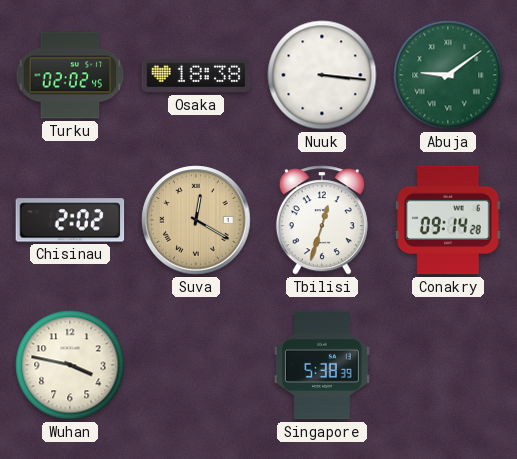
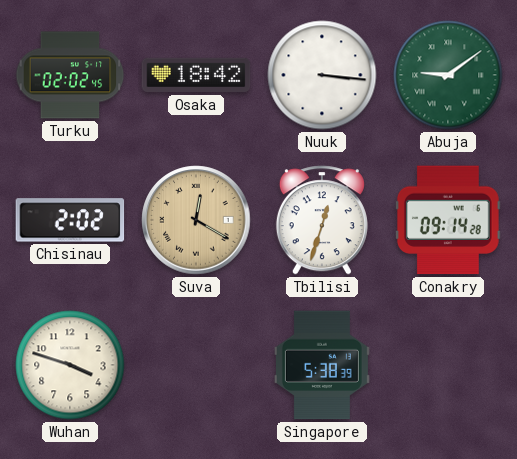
Osaka: 18:38 -> 18:42 (196, 75)
Wuhan: 3:47 -> 3:48 (70, 365)
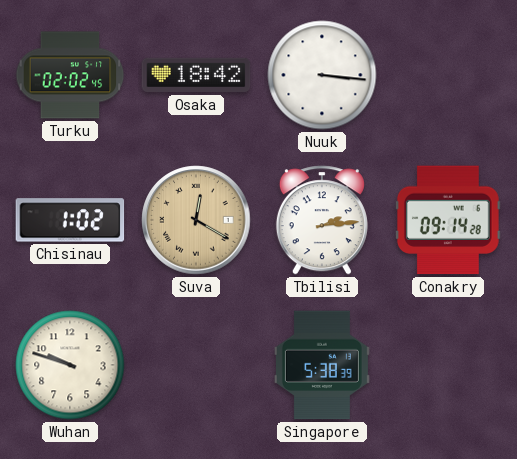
Abuja: 9:09 -> none (448, 75)
Chisinau: 2:02 -> 1:02 (70, 220)
Tbilisi: 12:33 -> 2:14 (322, 220)
Wuhan: 3:48 -> 9:48 (70, 365)
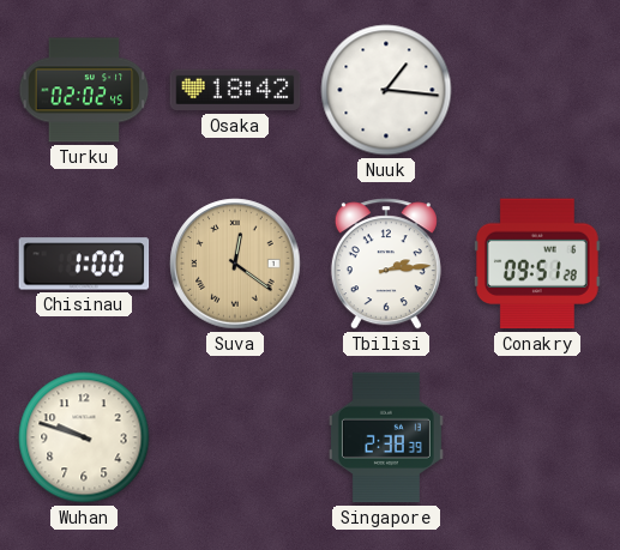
Nuuk: 3:16 -> 1:16 (386, 90)
Chisinau: 1:02 -> 1:00 (84, 264)
Suva: 12:20 -> 12:21 (235, 264)
Conakry: 09:14 -> 09:51 (537, 264)
Singapore: 5:38 -> 2:38 (386, 437)
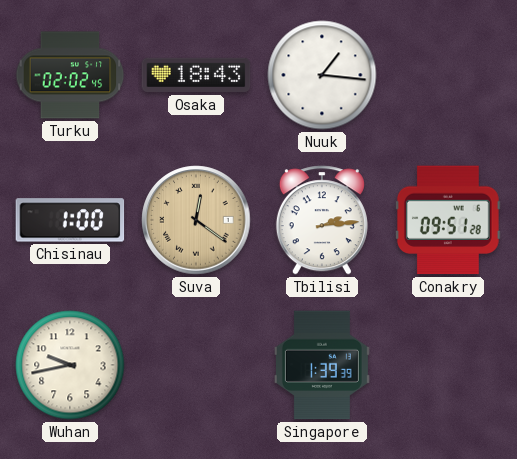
Osaka: 18:42 -> 18:43 (196, 75)
Wuhan: 9:48 -> 9:43 (70, 365)
Singapore: 2:38 -> 1:39 (322, 365)
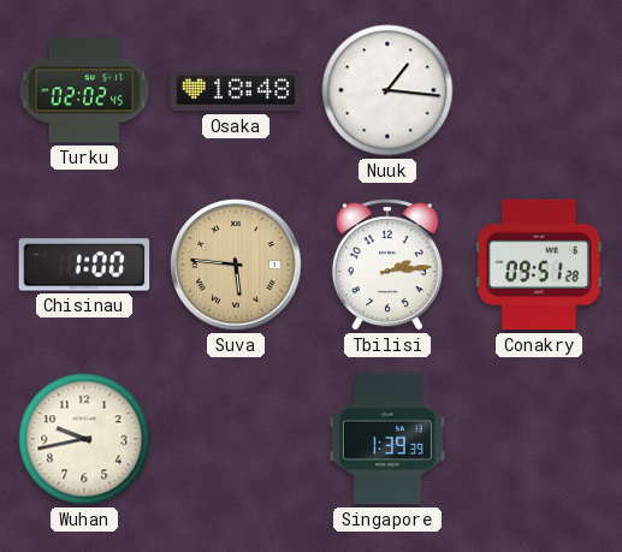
Osaka: 18:43 -> 18:48 (236, 90)
Suva: 12:21 -> 5:46 (236, 265)
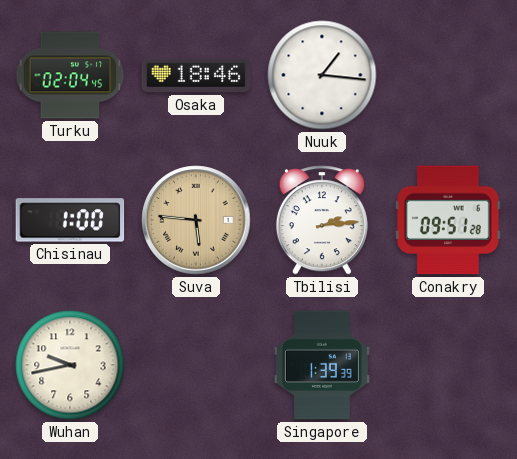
Turku: 02:02 -> 02:04 (70, 75)
Osaka: 18:48 -> 18:46 (196, 75)
